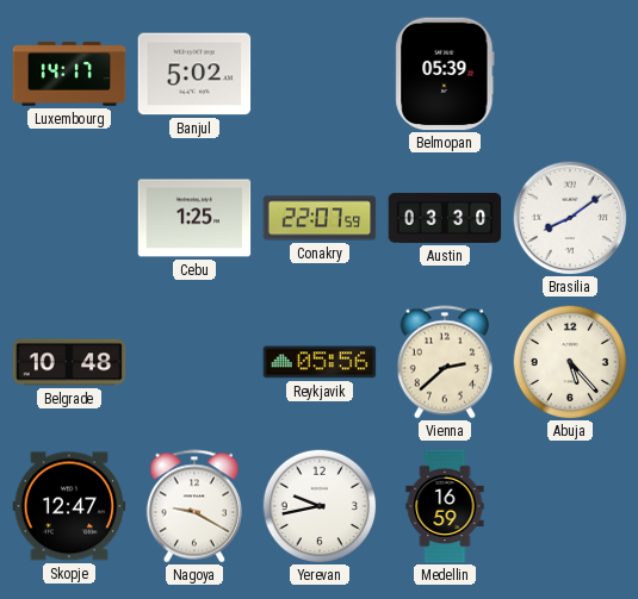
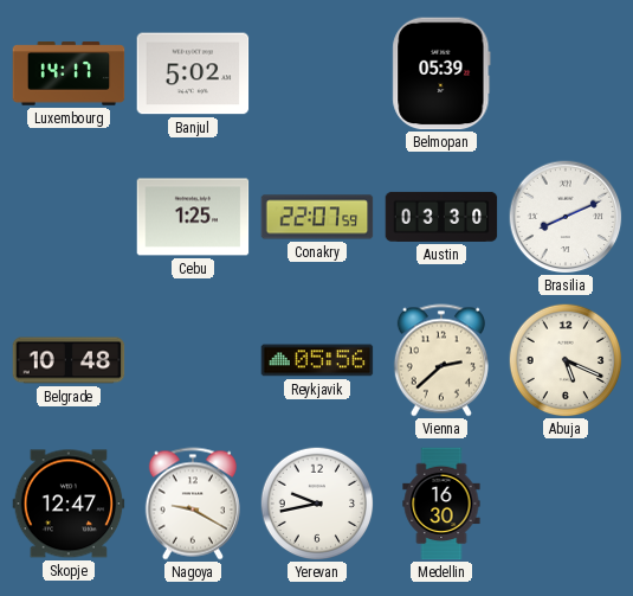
Brasilia: 8:09 -> 8:11 (566, 217)
Abuja: 5:23 -> 5:19 (566, 360)
Medellin: 16:59 -> 16:30 (441, 504)
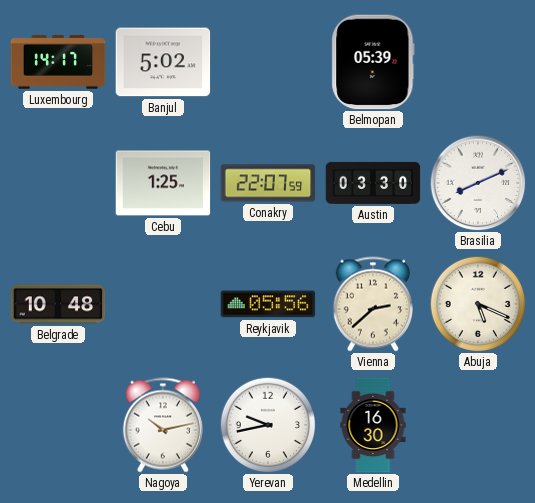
Skopje: 12:47 -> none (69, 504)
Nagoya: 9:20 -> 10:13 (163, 425)
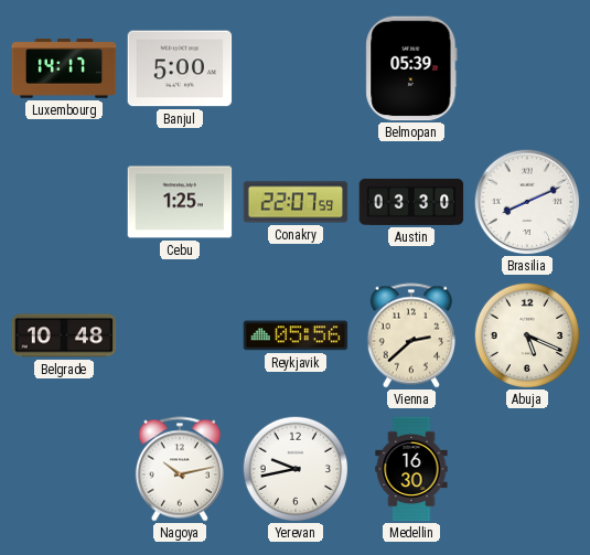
Banjul: 5:02 -> 5:00 (180, 68)
